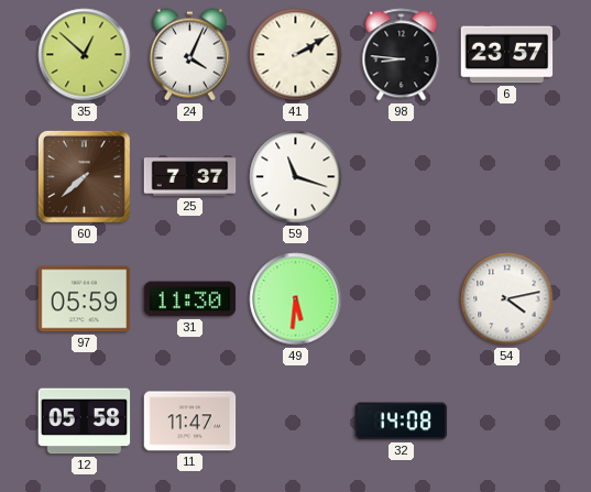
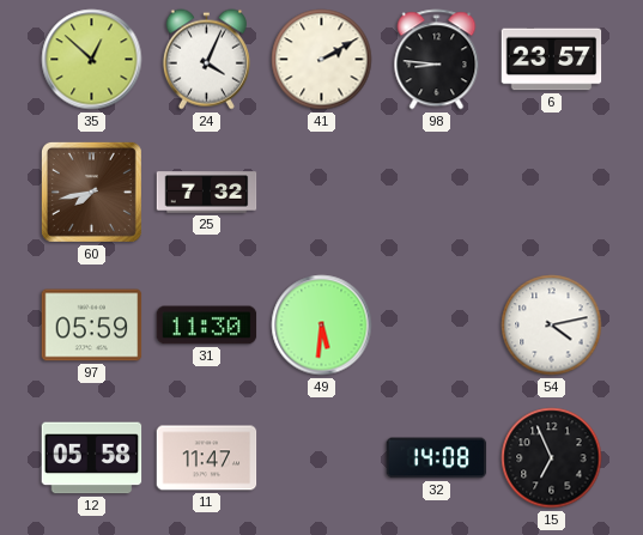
60: 7:38 -> 7:43 (91, 191)
25: 7:37 -> 7:32 (207, 193)
59: 11:18 -> none (296, 177)
15: none -> 6:56 (552, 458)
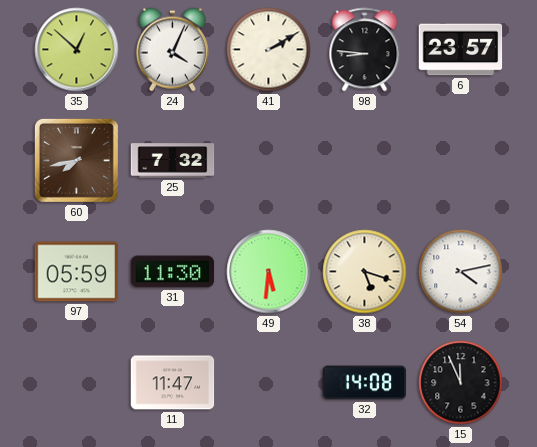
38: none -> 5:18 (365, 272)
12: 05:58 -> none (92, 458)
15: 6:56 -> 11:56 (461, 383)
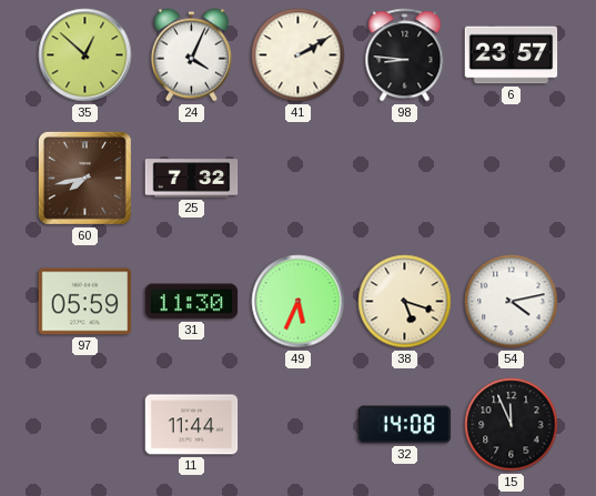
49: 5:31 -> 5:34 (299, 302)
11: 11:47 -> 11:44 (192, 425)
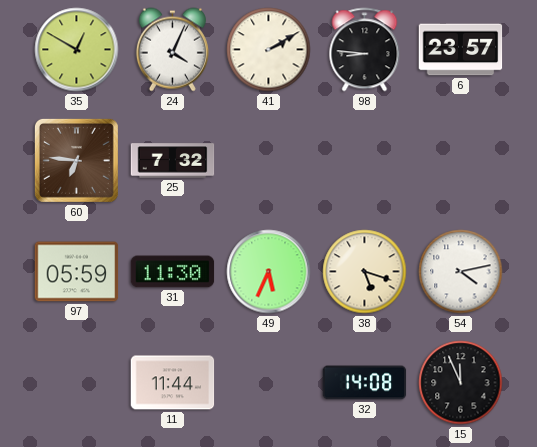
35: 12:52 -> 12:50 (77, 50)
60: 7:43 -> 6:46 (76, 160)
